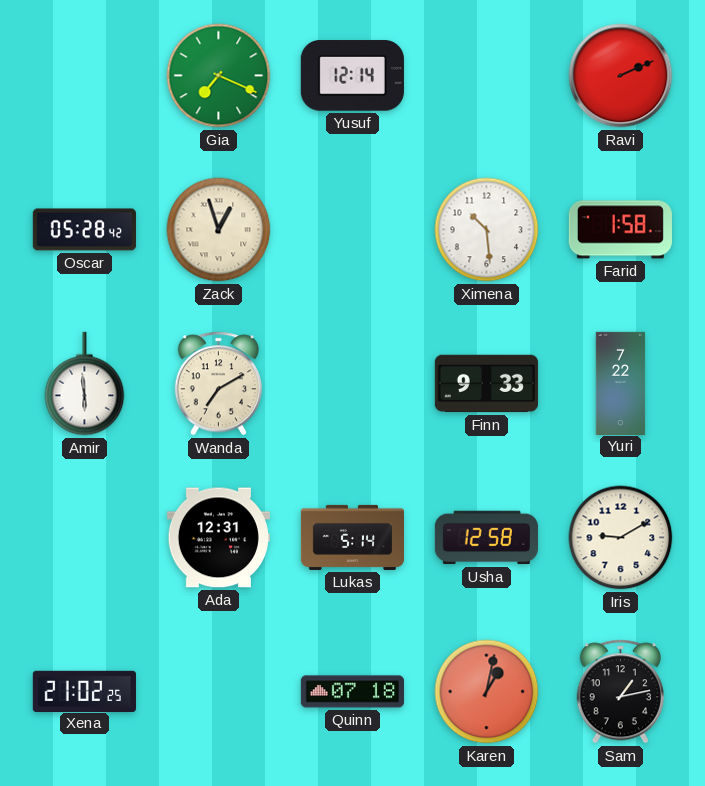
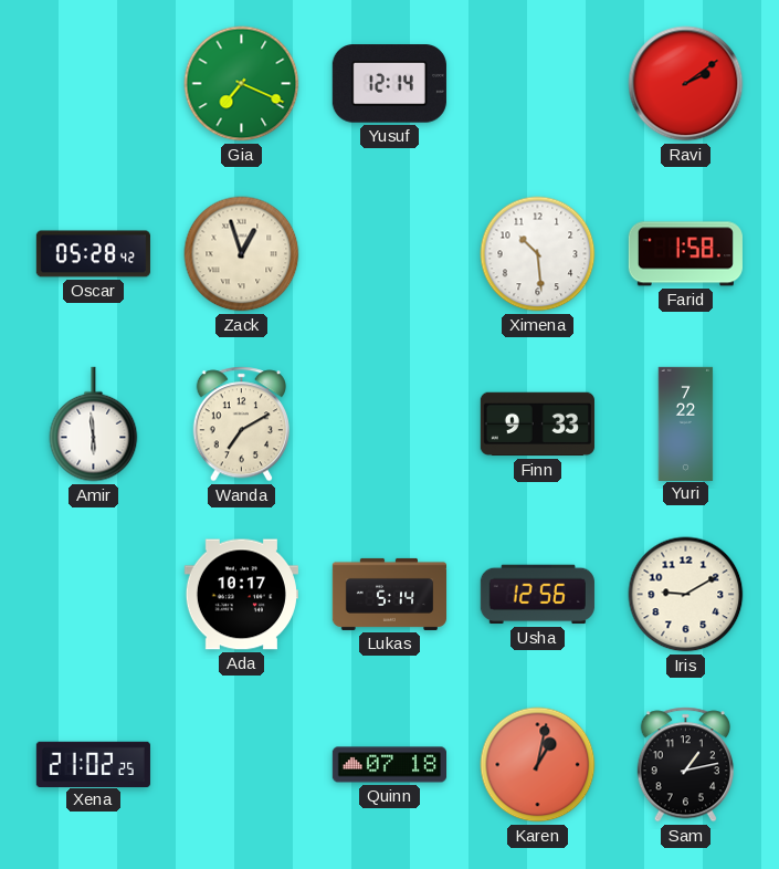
Ravi: 2:11 -> 2:09 (686, 84)
Ada: 12:31 -> 10:17 (241, 595)
Usha: 12:58 -> 12:56 (537, 595)
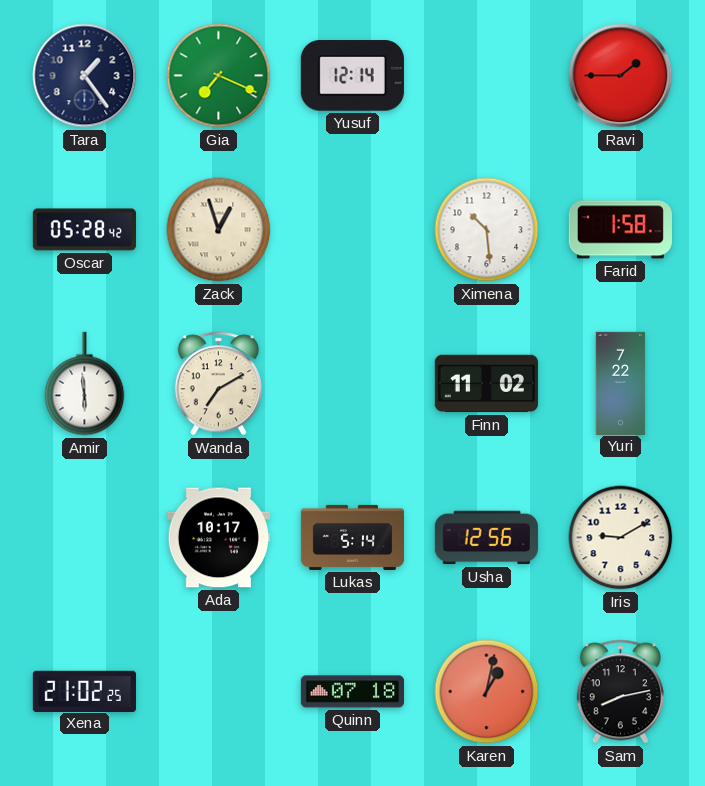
Tara: none -> 1:24 (85, 76)
Ravi: 2:09 -> 1:45 (621, 76)
Finn: 9:33 -> 11:02 (486, 384)
Sam: 1:13 -> 8:13 (620, 692)
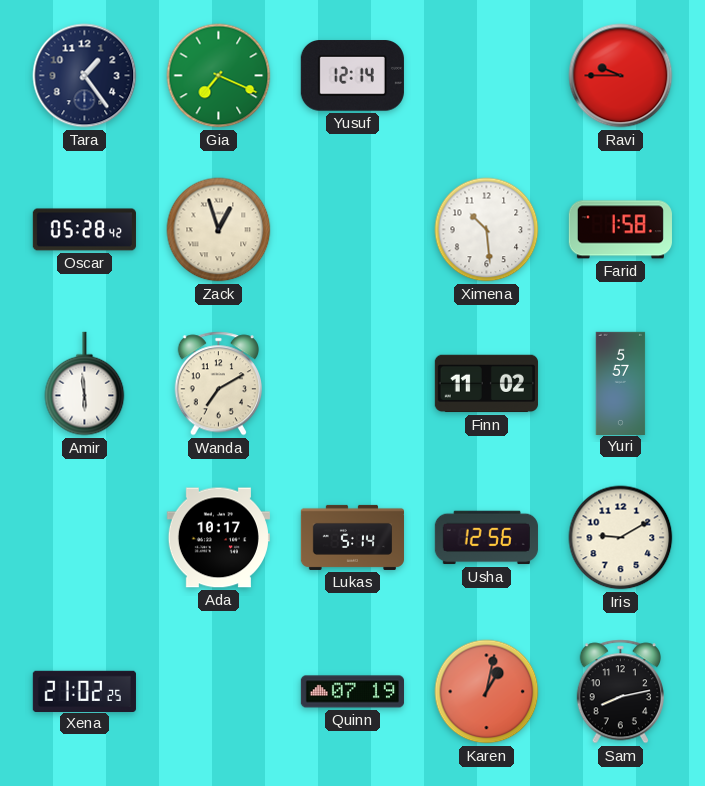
Ravi: 1:45 -> 9:45 (621, 76)
Yuri: 7:22 -> 5:57 (621, 383)
Quinn: 07:18 -> 07:19 (352, 692)
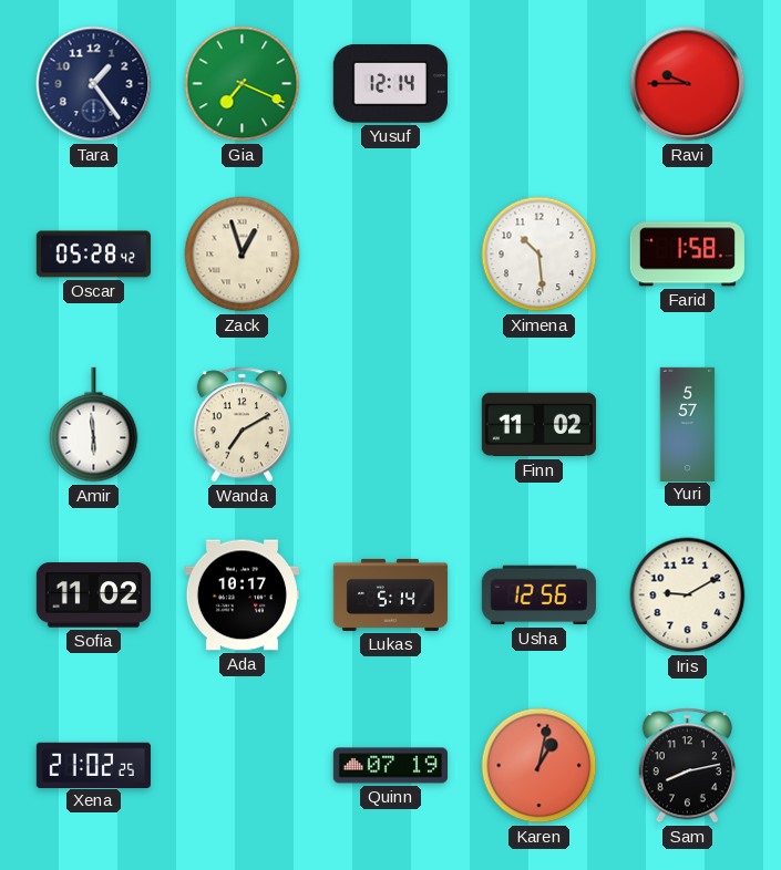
Sofia: none -> 11:02 (93, 595)
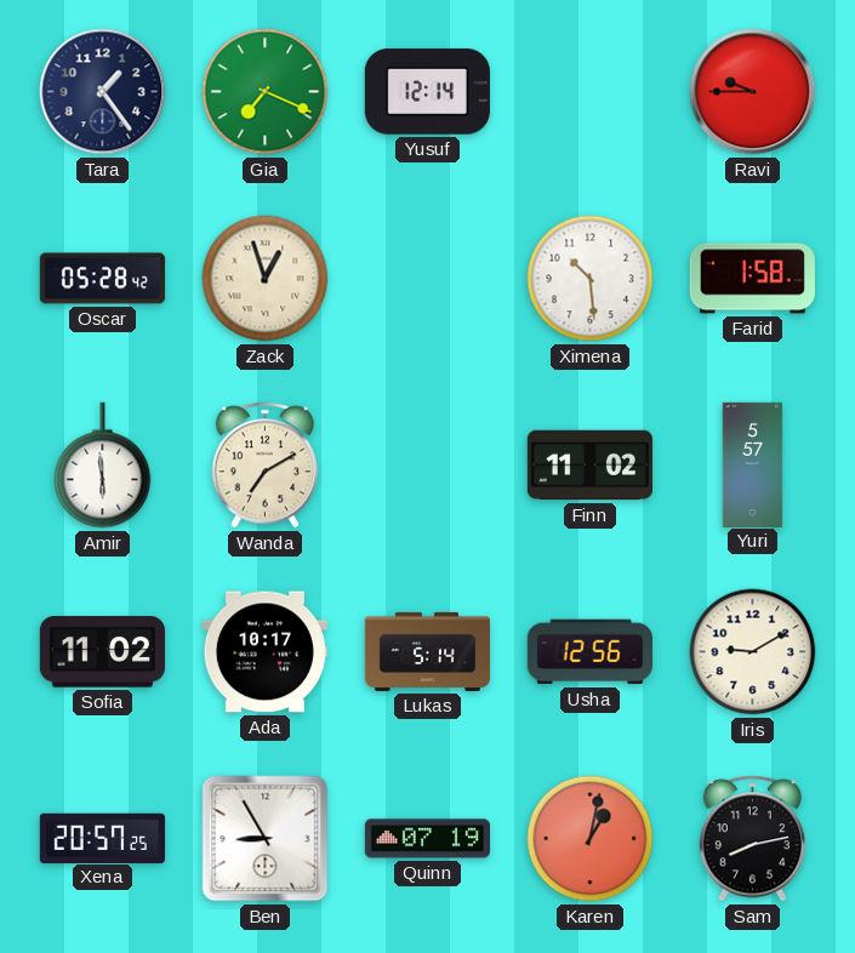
Xena: 21:02 -> 20:57 (102, 838)
Ben: none -> 8:55 (266, 839)
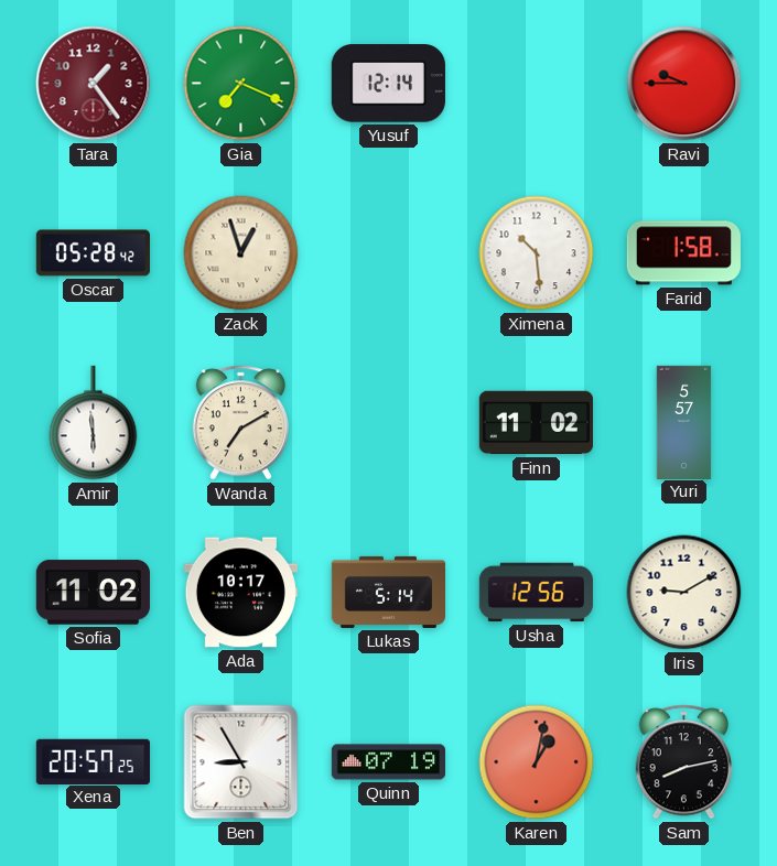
Tara dial: navy -> burgundy (94, 84)
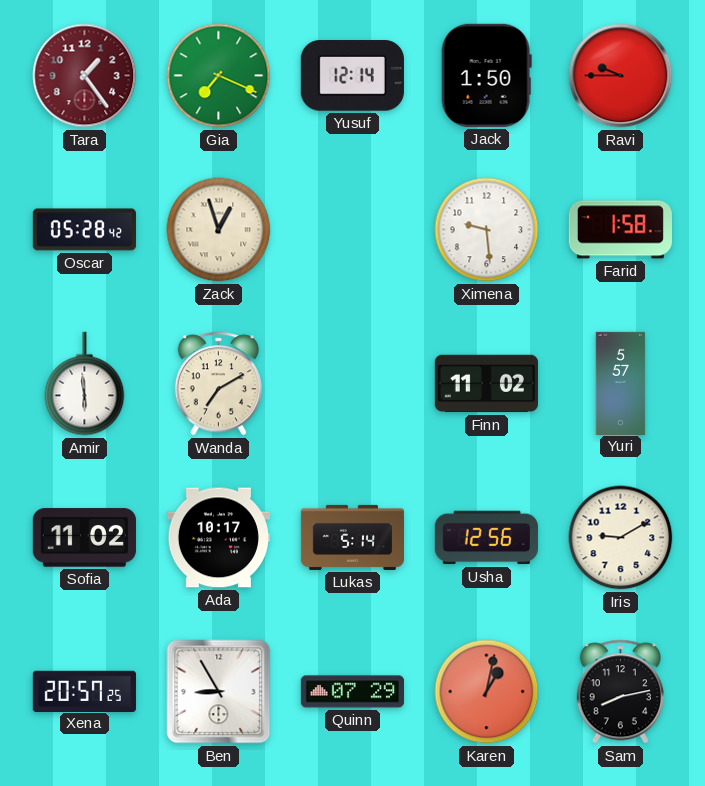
Jack: none -> 1:50 (486, 75)
Ximena: 10:29 -> 9:29 (487, 230)
Quinn: 07:19 -> 07:29 (352, 692)
